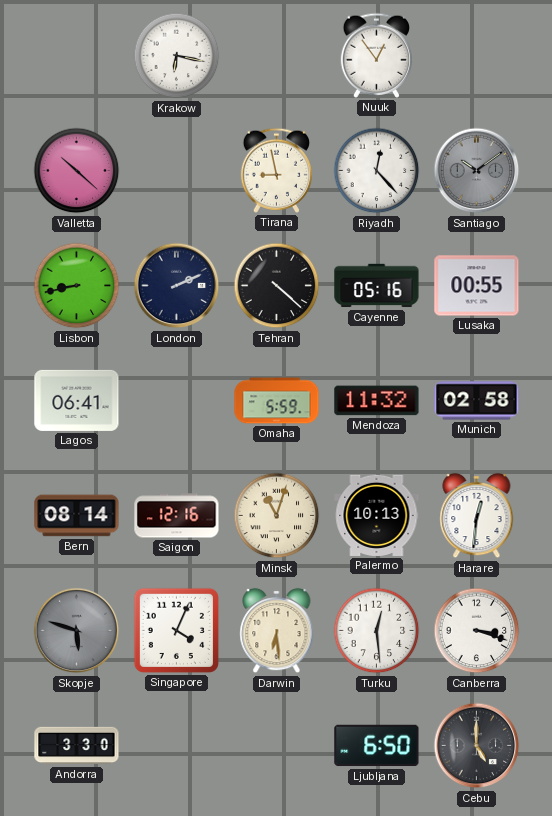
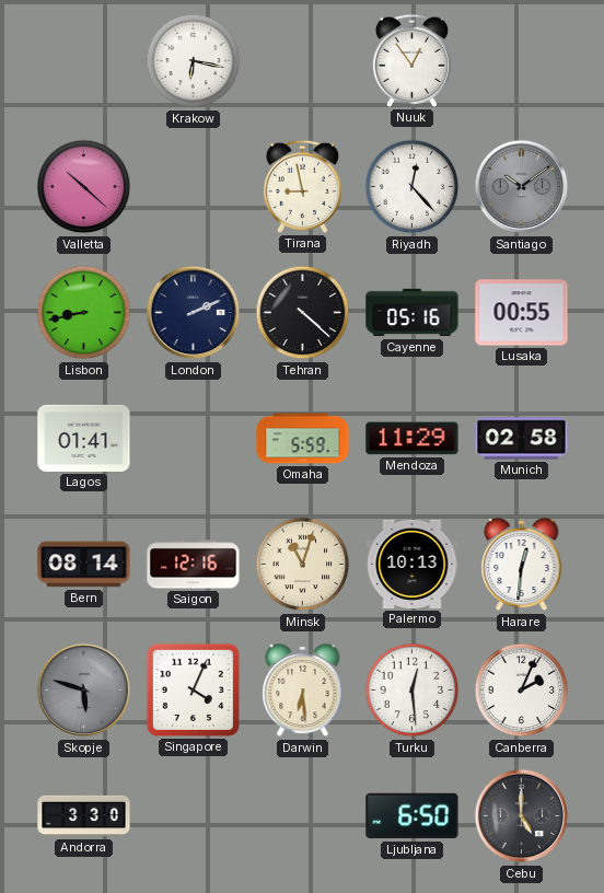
Lagos: 06:41 -> 01:41 (84, 438)
Mendoza: 11:32 -> 11:29 (413, 439)
Canberra: 3:18 -> 2:04 (522, 691)
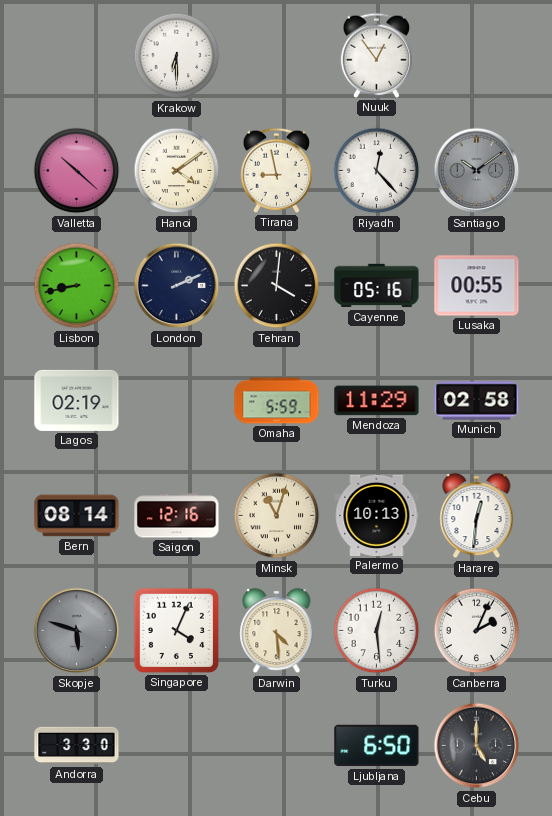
Krakow: 6:17 -> 6:30 (177, 56)
Hanoi: none -> 4:09 (177, 171)
Tehran: 4:22 -> 4:01 (277, 286)
Lagos: 01:41 -> 02:19 (77, 400)
Darwin: 6:29 -> 4:29 (277, 631)
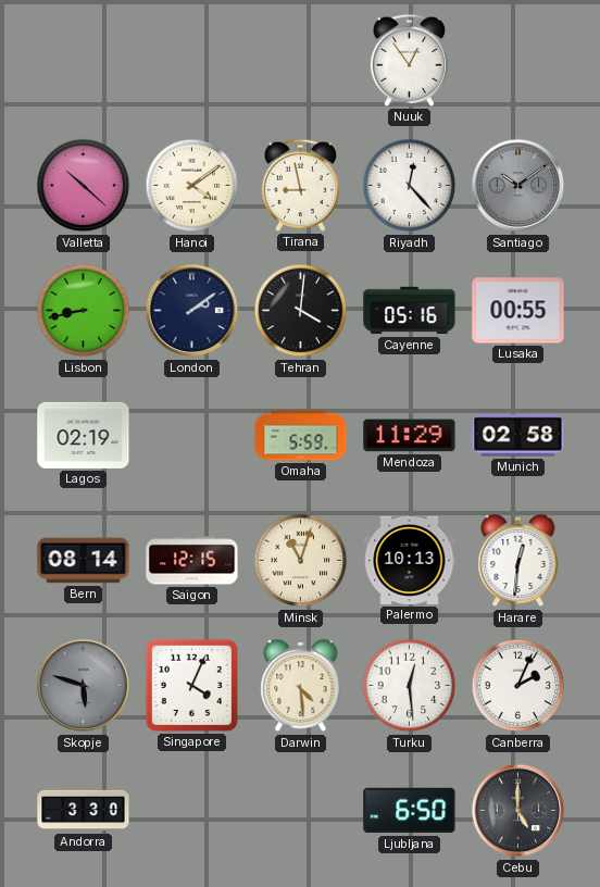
Krakow: 6:30 -> none (177, 56)
London: 2:11 -> 2:09 (192, 311)
Saigon: 12:16 -> 12:15 (192, 561)
